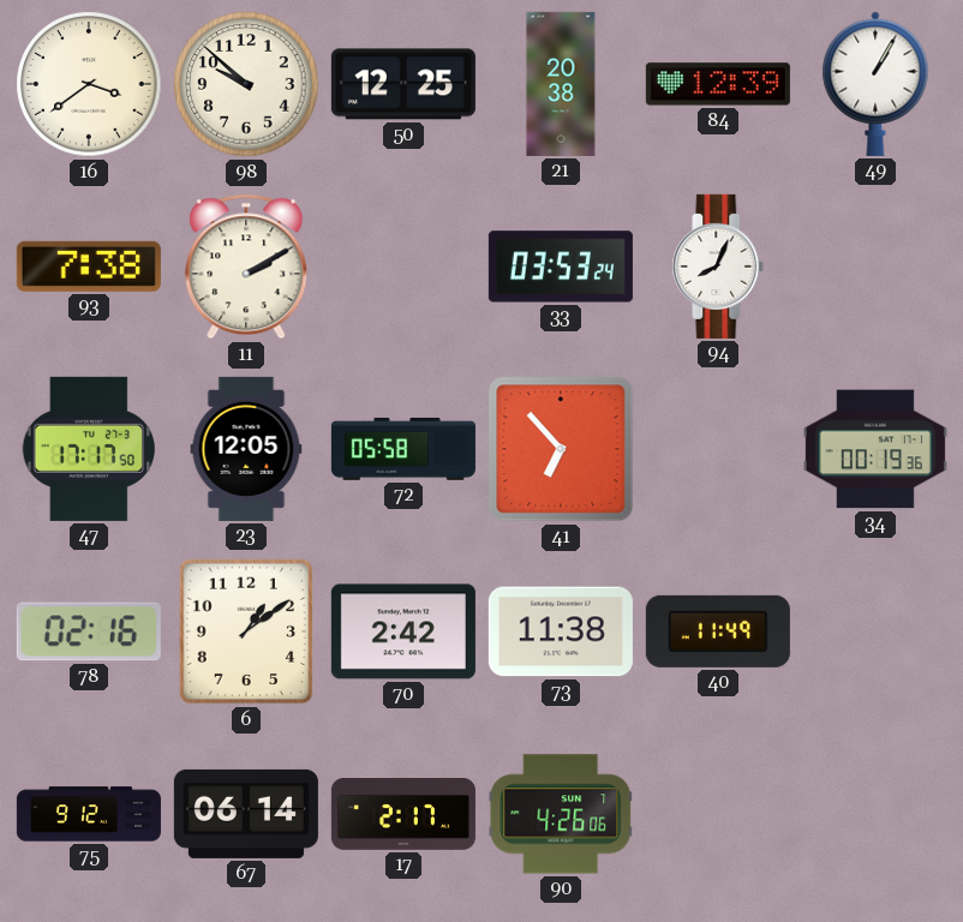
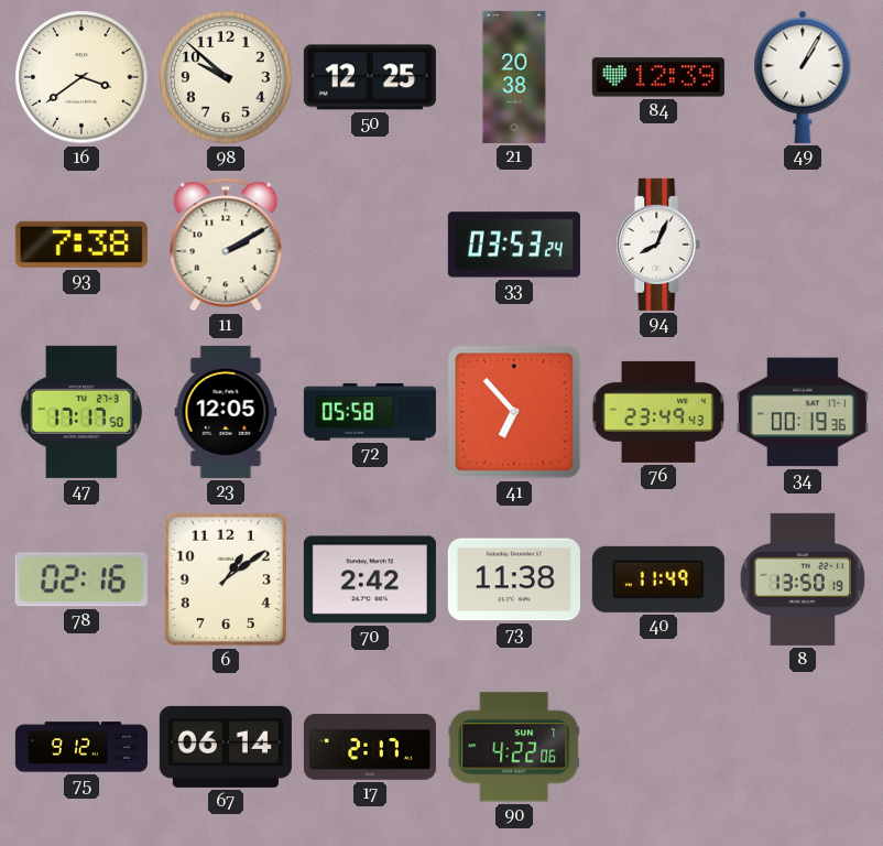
76: none -> 23:49 (657, 412)
8: none -> 13:50 (802, 579)
90: 4:26 -> 4:22 (514, 747)
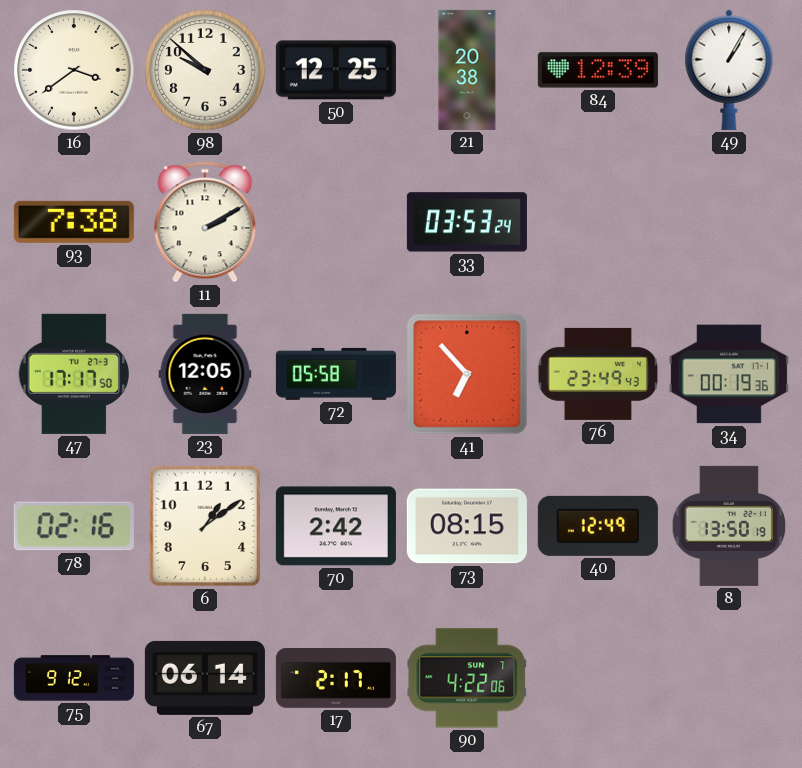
94: 8:04 -> none (658, 245)
73: 11:38 -> 08:15 (467, 526)
40: 11:49 -> 12:49 (598, 526)
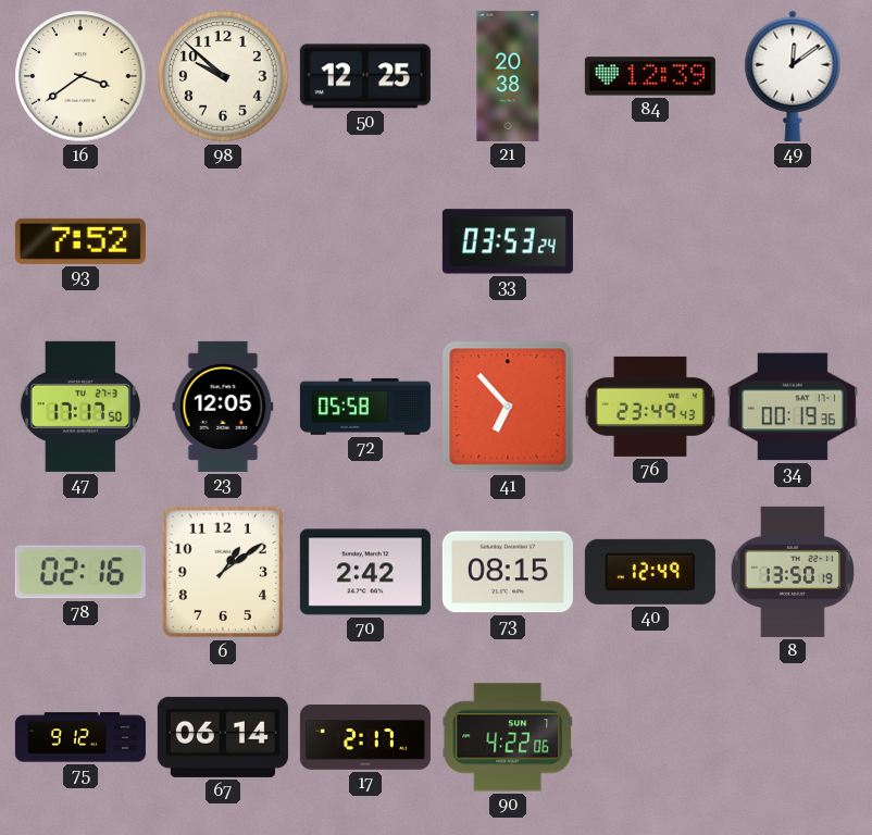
49: 1:05 -> 12:09 (793, 76)
93: 7:38 -> 7:52 (80, 241)
11: 2:10 -> none (205, 222)
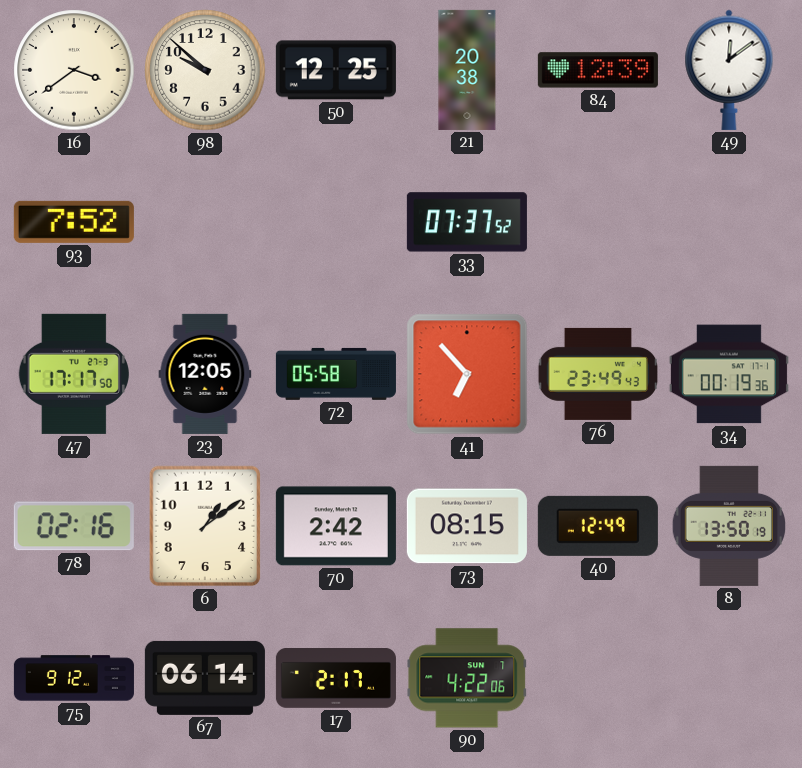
33: 03:53 -> 07:37 (467, 222)
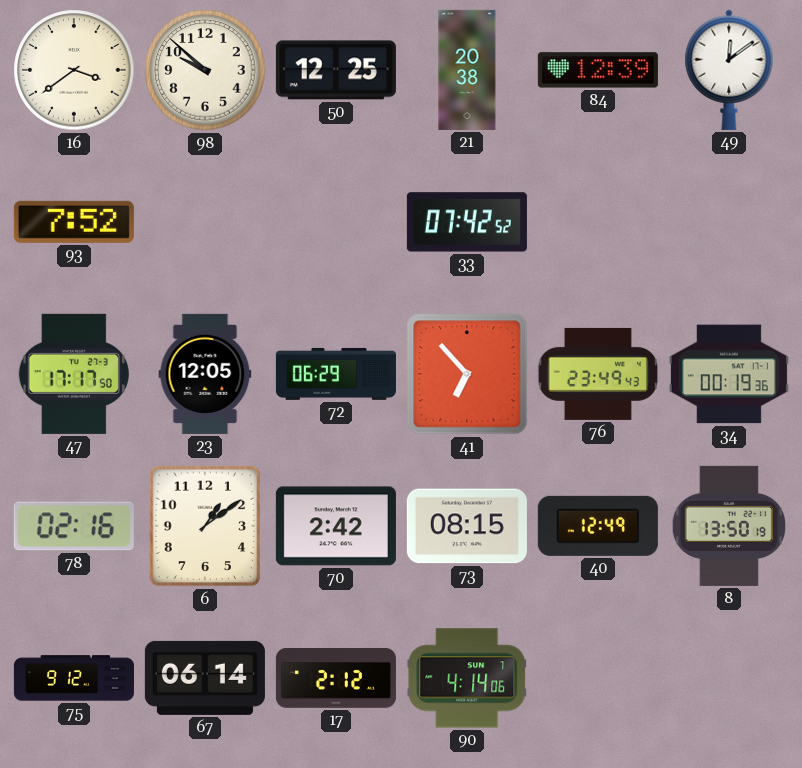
33: 07:37 -> 07:42 (467, 222)
72: 05:58 -> 06:29 (336, 374)
17: 2:17 -> 2:12 (336, 679)
90: 4:22 -> 4:14 (467, 678)
